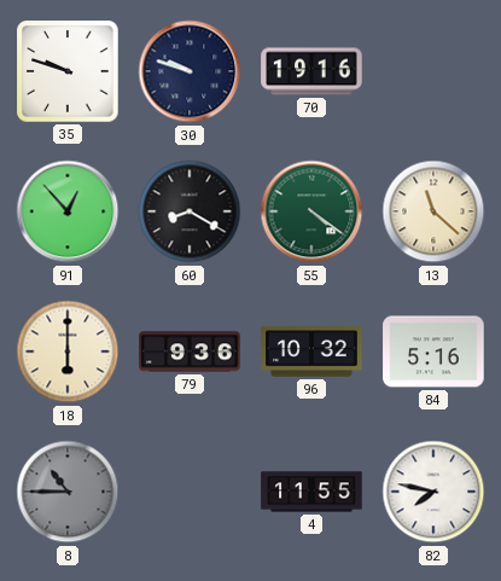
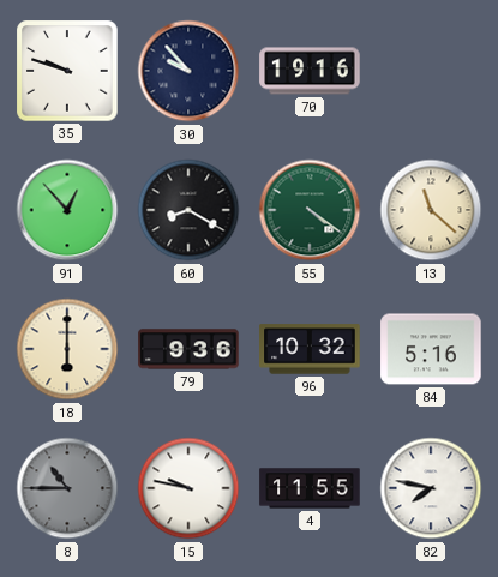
30: 9:48 -> 9:53 (188, 71)
15: none -> 9:47 (188, 488)
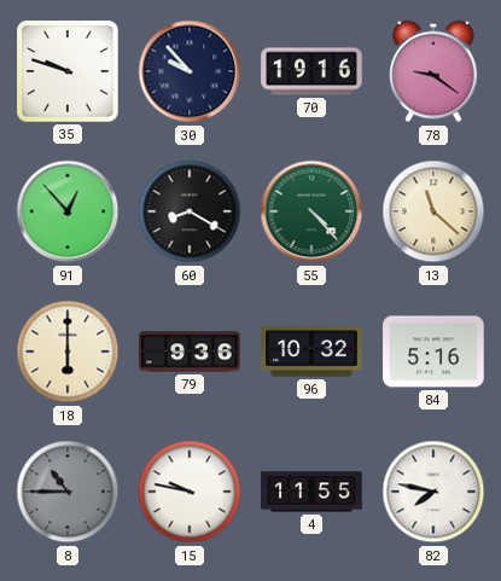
78: none -> 9:21 (433, 71)
55: 4:21 -> 4:23 (311, 211)
